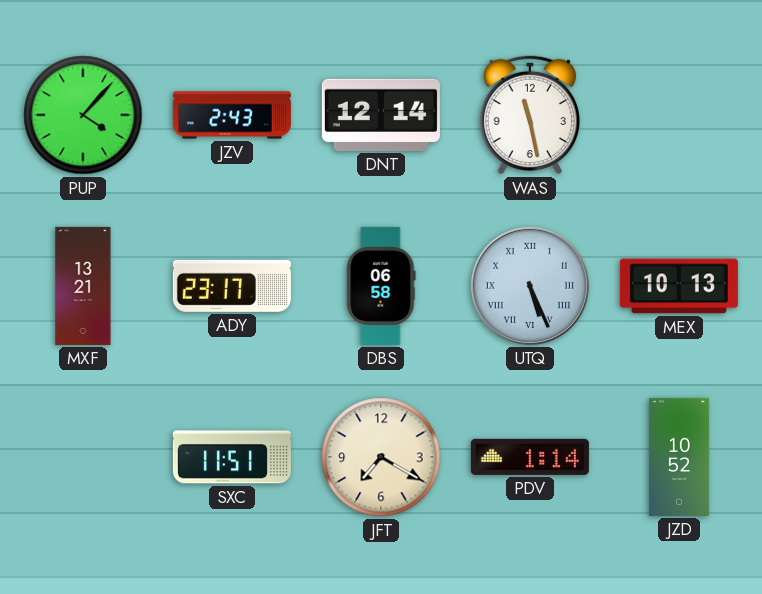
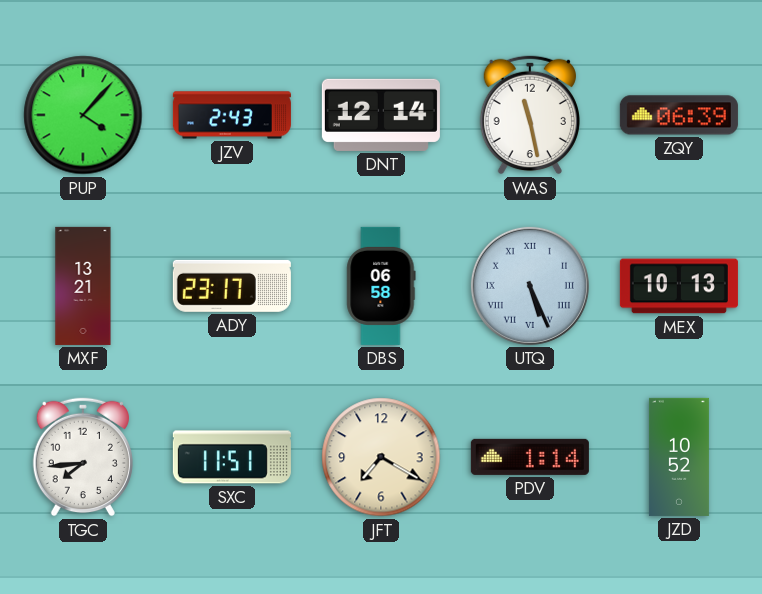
ZQY: none -> 06:39 (679, 115)
TGC: none -> 7:44 (83, 457)
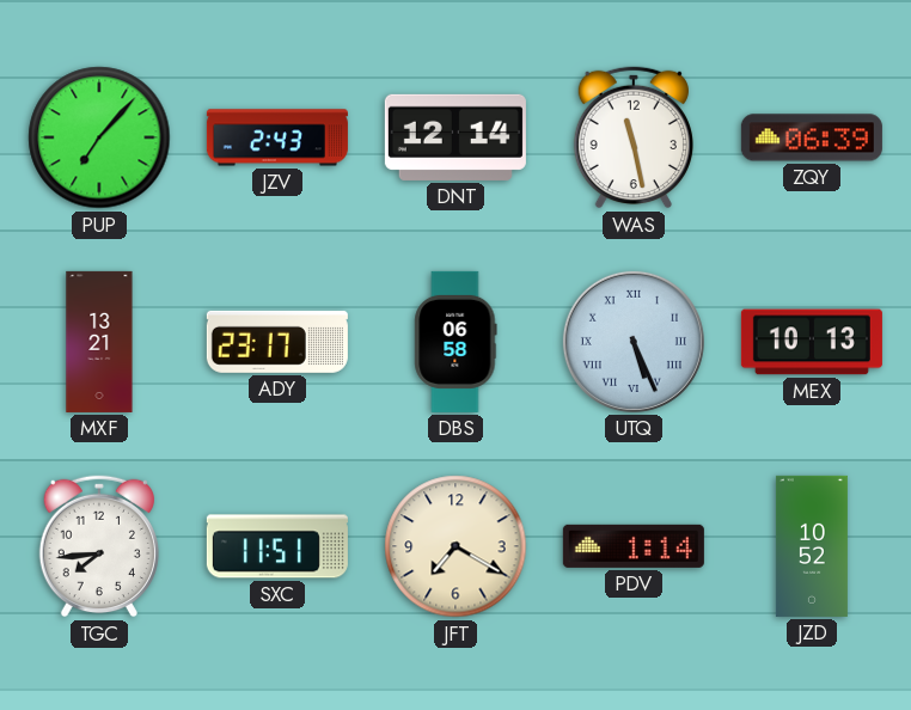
PUP: 4:07 -> 7:07 (99, 137)
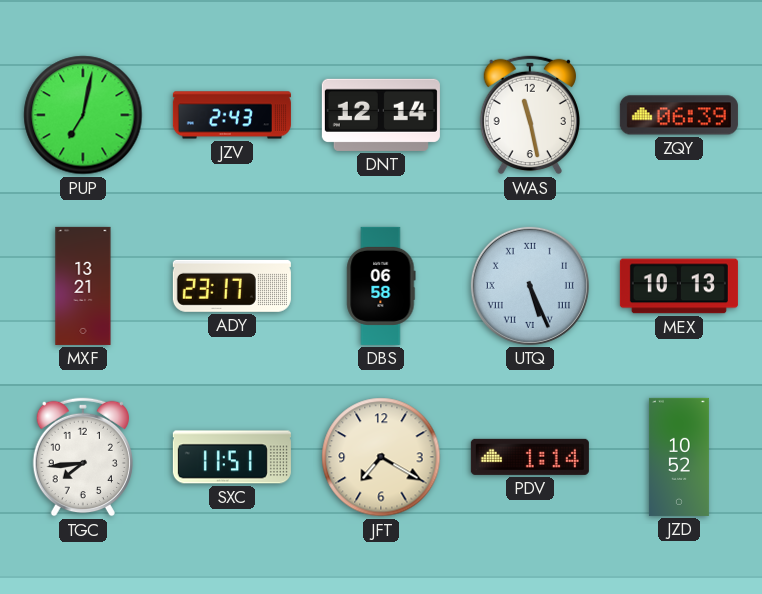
PUP: 7:07 -> 7:02 (83, 115)
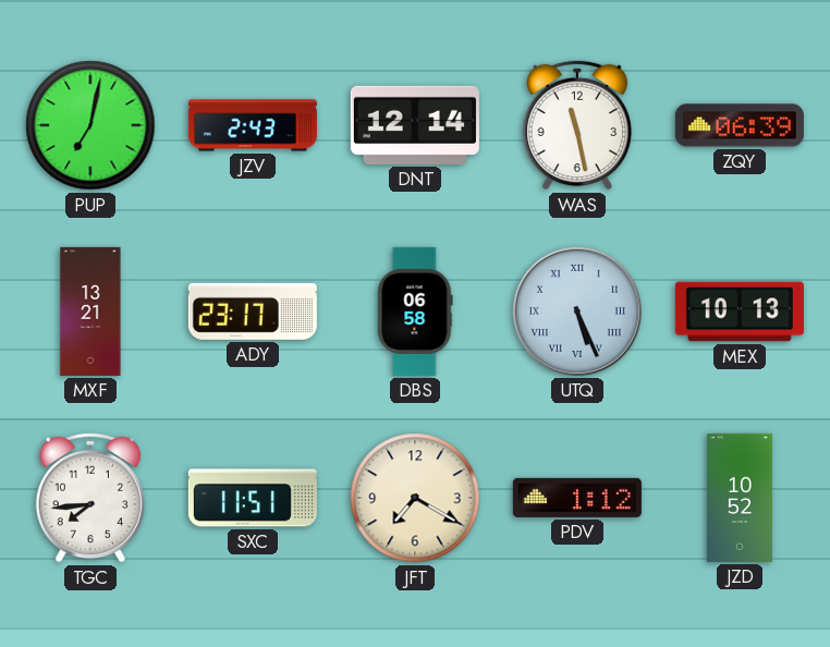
PDV: 1:14 -> 1:12 (577, 498)
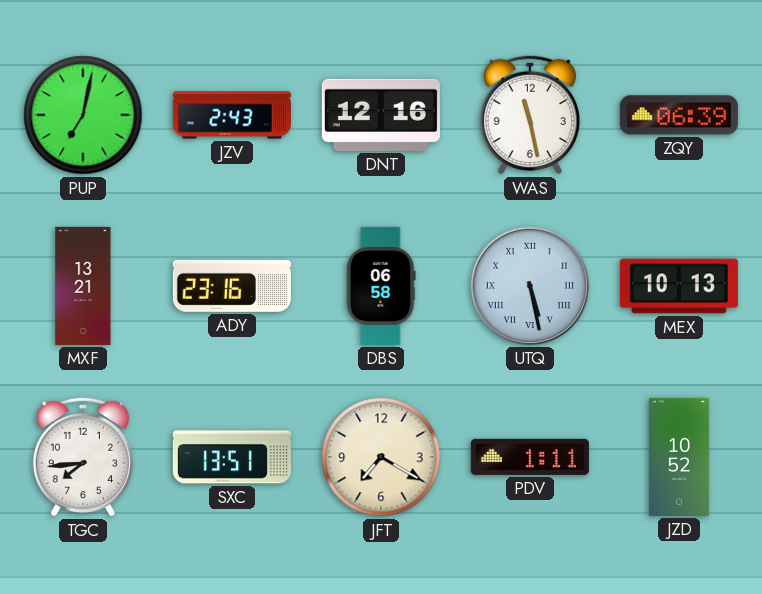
DNT: 12:14 -> 12:16 (381, 115)
ADY: 23:17 -> 23:16 (232, 286)
UTQ: 5:26 -> 5:28 (530, 286)
SXC: 11:51 -> 13:51 (232, 457)
PDV: 1:12 -> 1:11 (530, 457)
